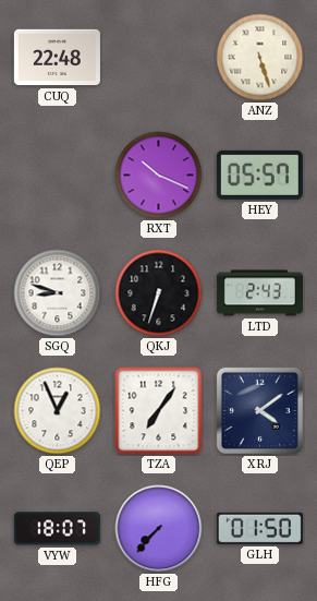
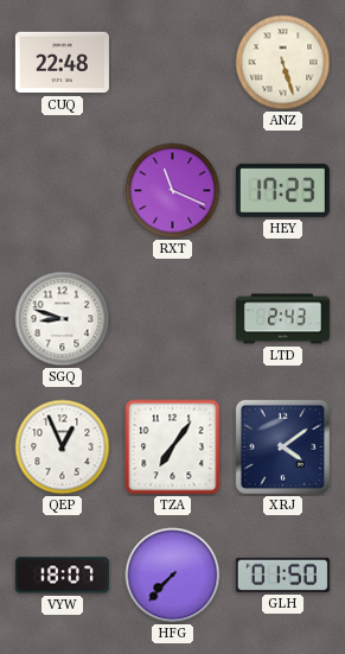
RXT: 10:19 -> 11:19 (173, 191)
HEY: 05:57 -> 17:23 (282, 190)
QKJ: 6:33 -> none (159, 293)
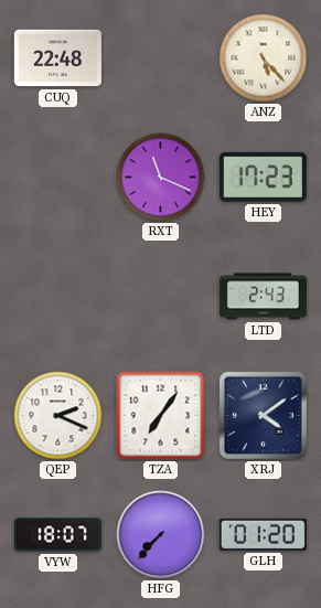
ANZ: 5:27 -> 5:23 (264, 58)
SGQ: 8:48 -> none (63, 319)
QEP: 12:56 -> 2:19 (58, 416)
GLH: 01:50 -> 01:20 (263, 534)
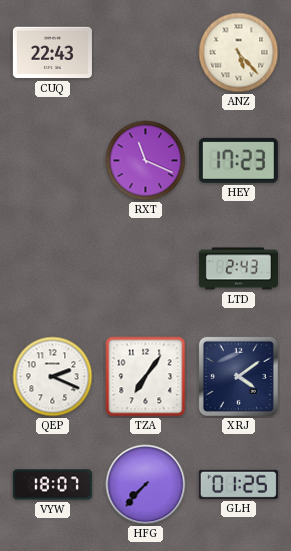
CUQ: 22:48 -> 22:43 (52, 53)
GLH: 01:20 -> 01:25 (238, 484)
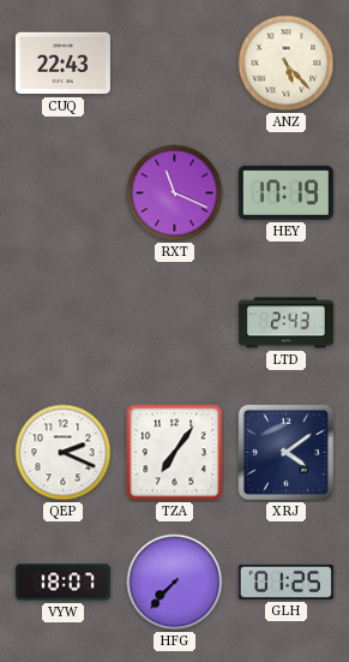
HEY: 17:23 -> 17:19 (285, 192)
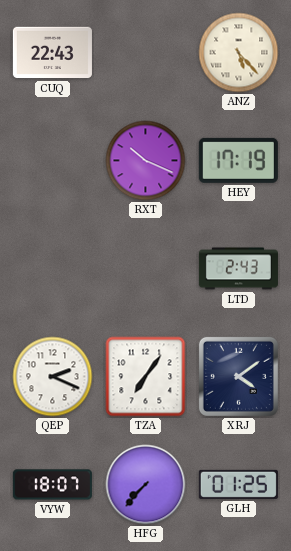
RXT: 11:19 -> 10:19 (146, 161)
